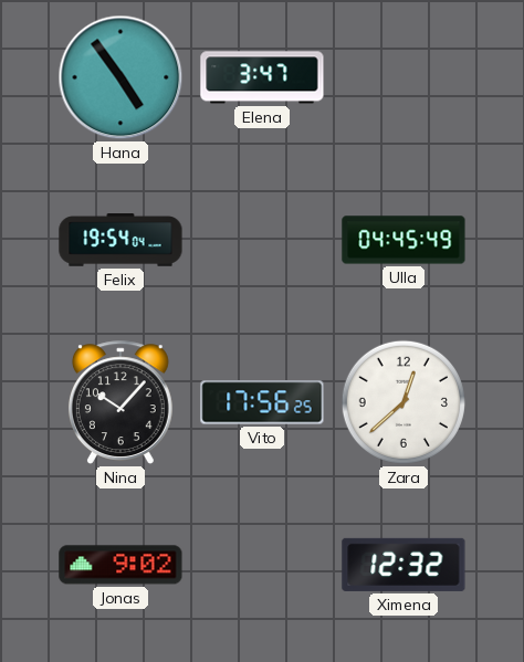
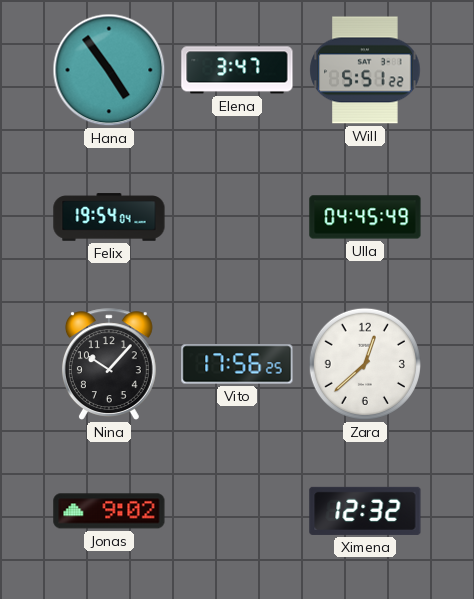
Will: none -> 5:51 (365, 70)
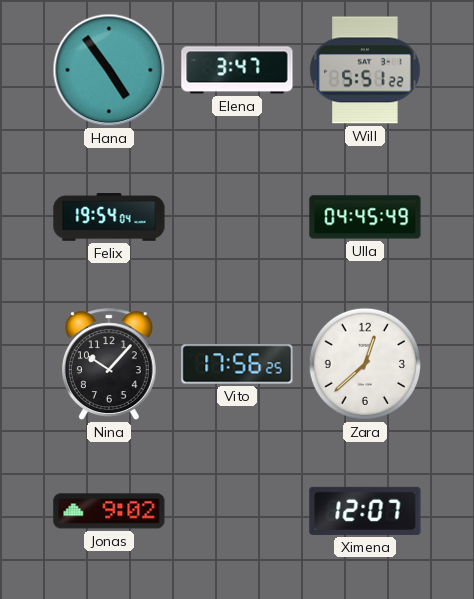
Ximena: 12:32 -> 12:07 (365, 511)
